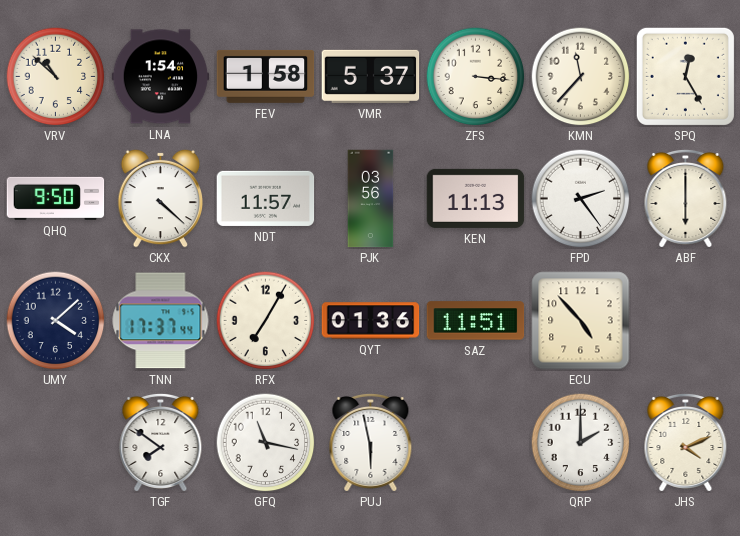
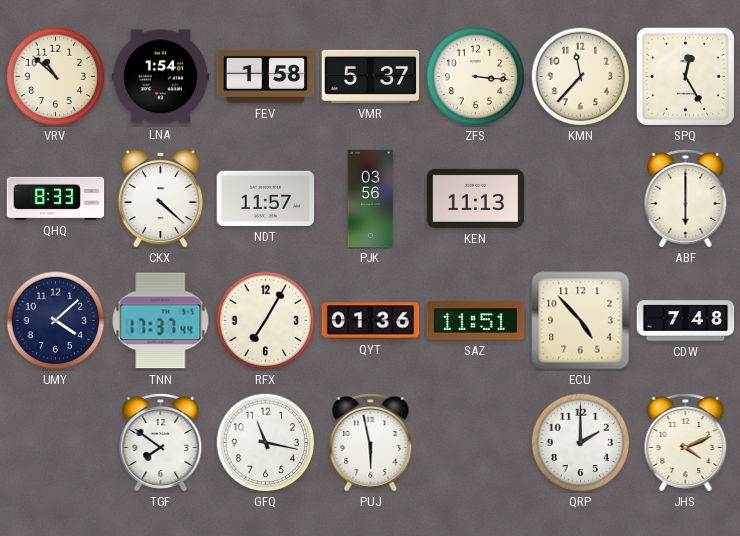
QHQ: 9:50 -> 8:33 (56, 198)
FPD: 2:24 -> none (581, 199)
CDW: none -> 7:48 (686, 321)
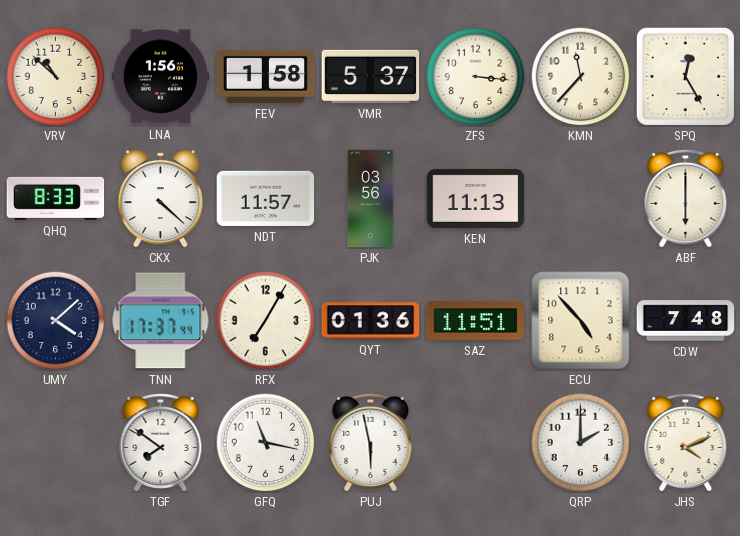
LNA: 1:54 -> 1:56 (161, 77)
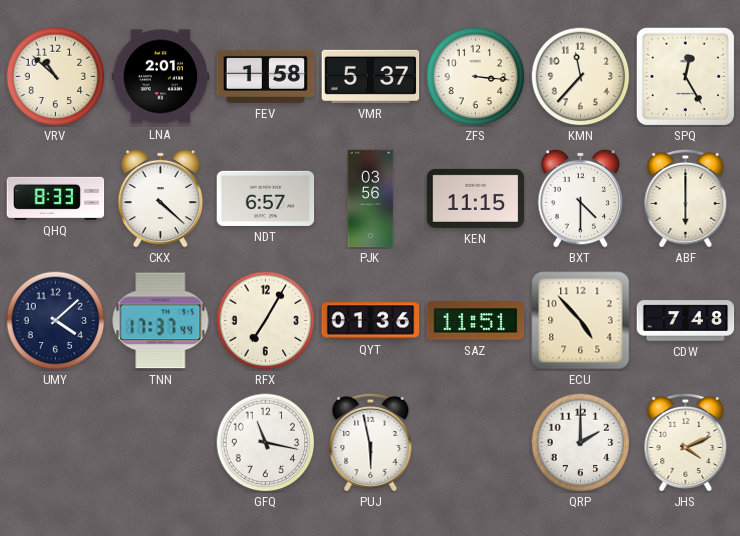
LNA: 1:56 -> 2:01 (161, 77)
NDT: 11:57 -> 6:57 (266, 198)
KEN: 11:13 -> 11:15 (476, 198)
BXT: none -> 4:30 (581, 198)
TGF: 7:51 -> none (161, 442)
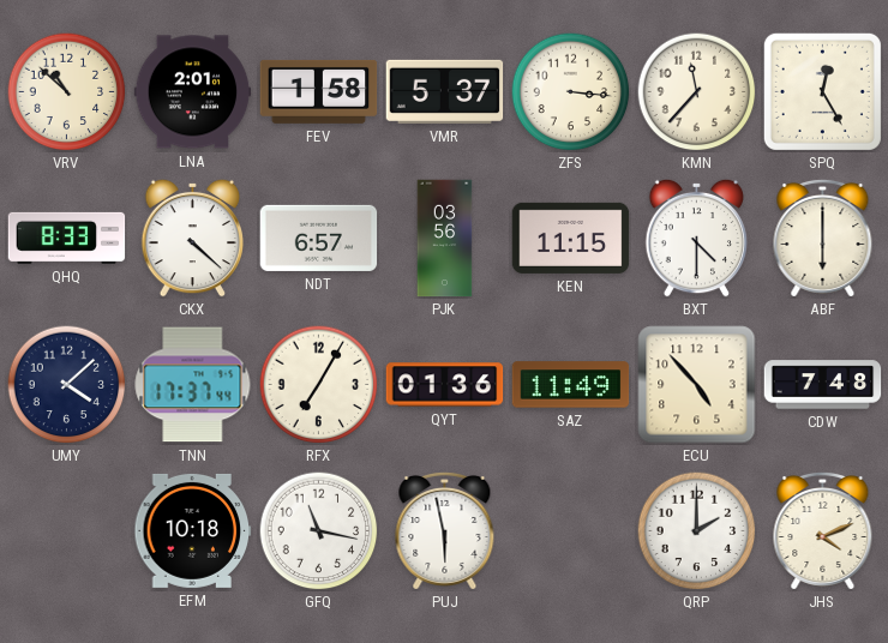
SAZ: 11:51 -> 11:49 (571, 385)
EFM: none -> 10:18 (193, 530)
